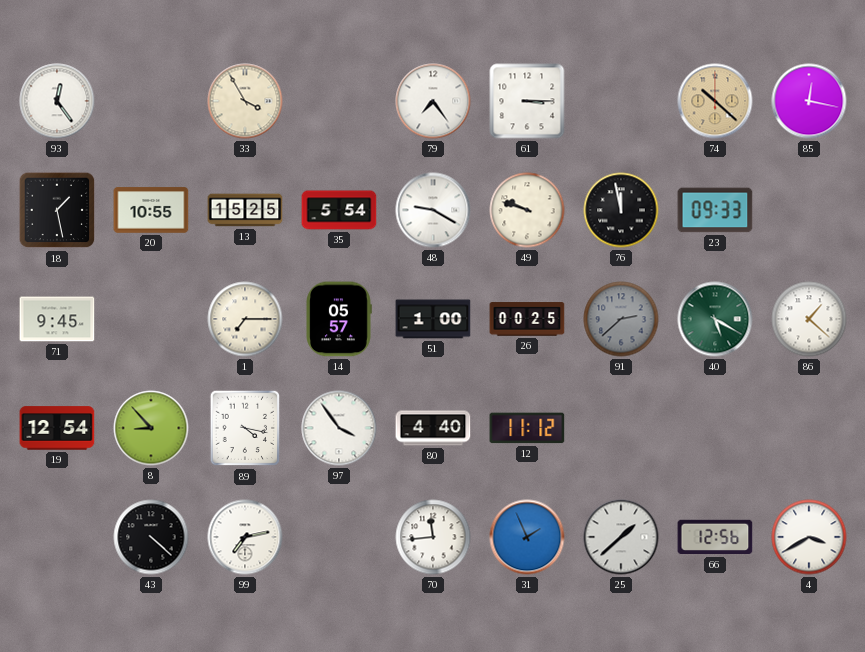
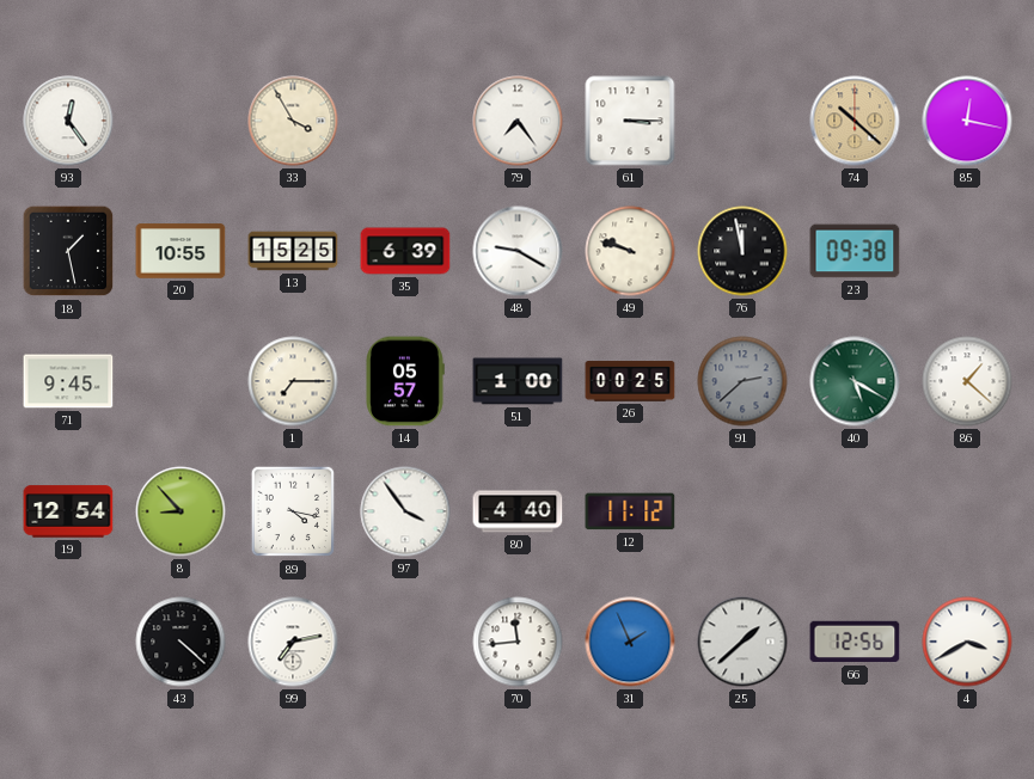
35: 5:54 -> 6:39 (405, 251)
23: 09:33 -> 09:38 (855, 251)
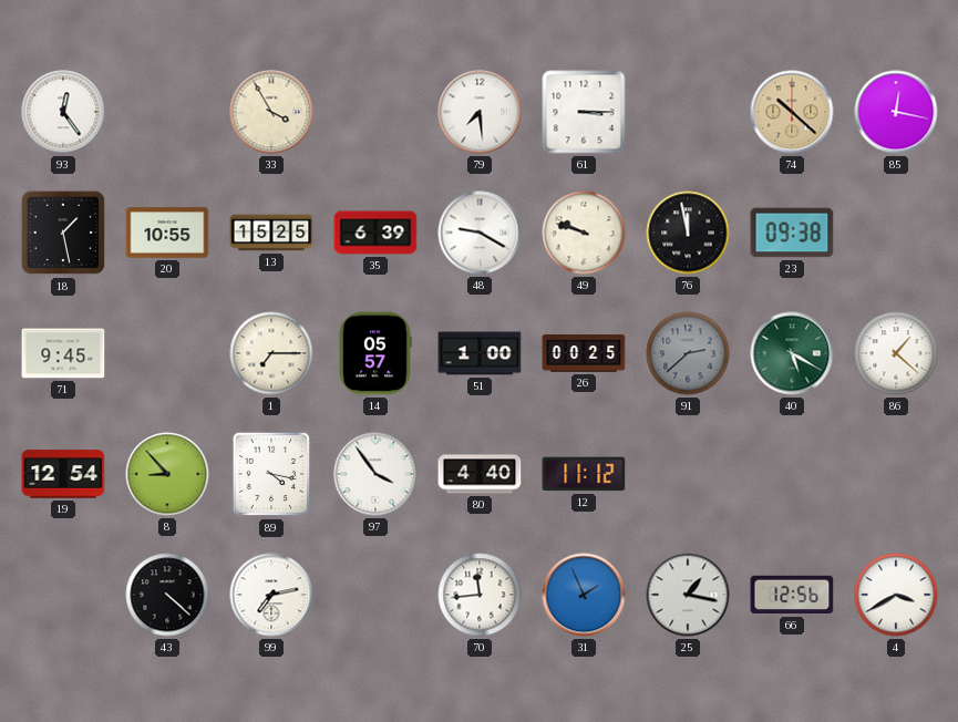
79: 7:24 -> 7:29 (480, 112)
25: 1:38 -> 1:17 (688, 595)
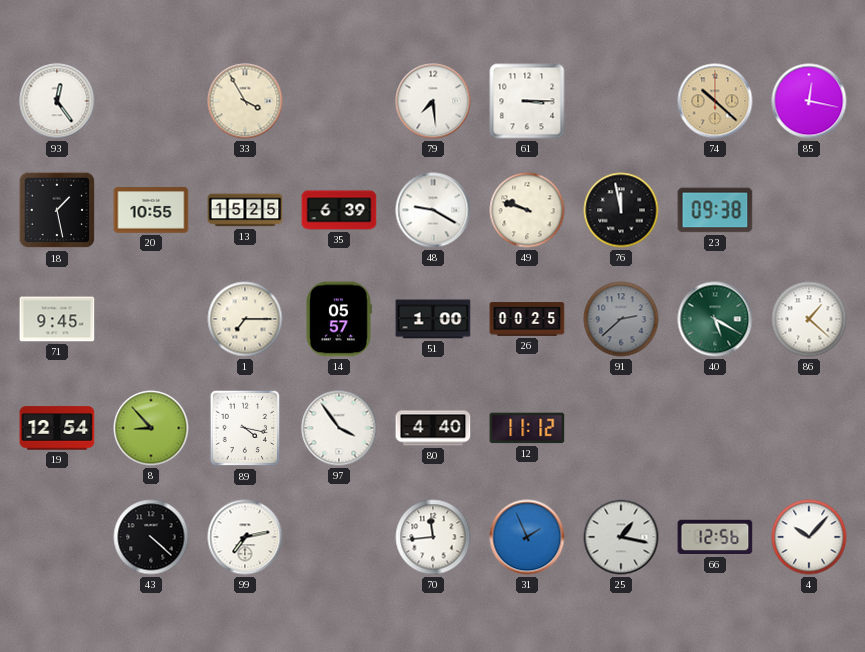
4: 3:40 -> 10:07 (809, 537)
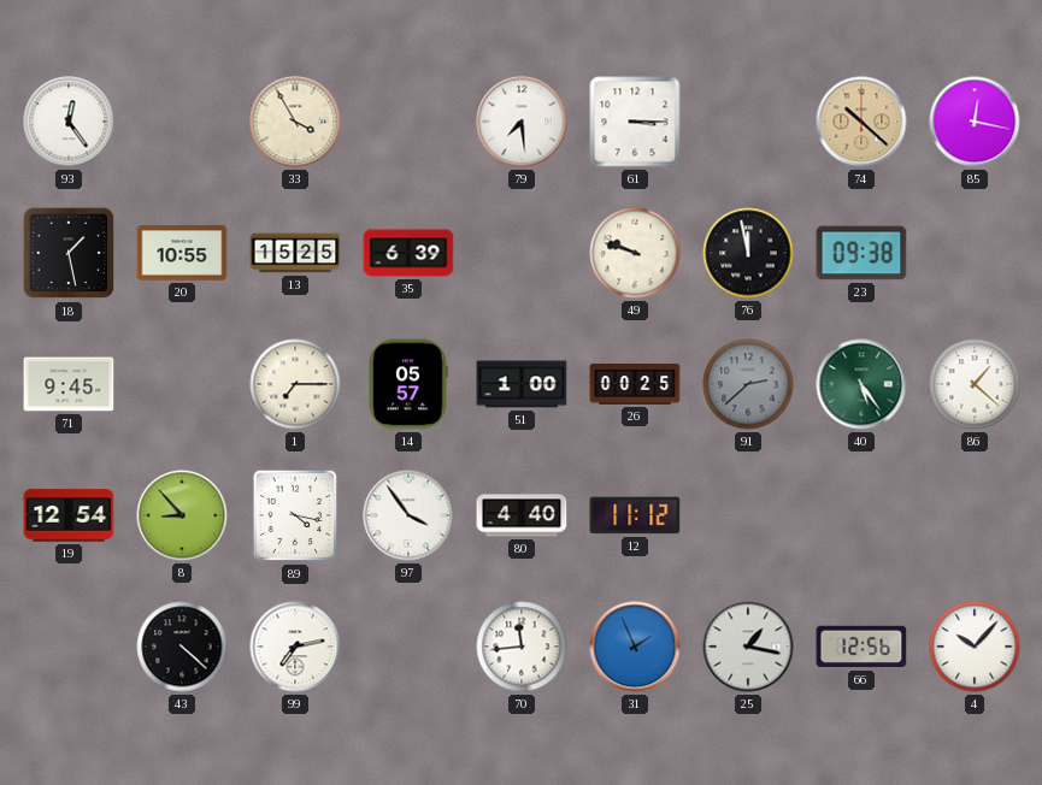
48: 9:20 -> none (433, 210)
40: 5:20 -> 5:24 (861, 384)
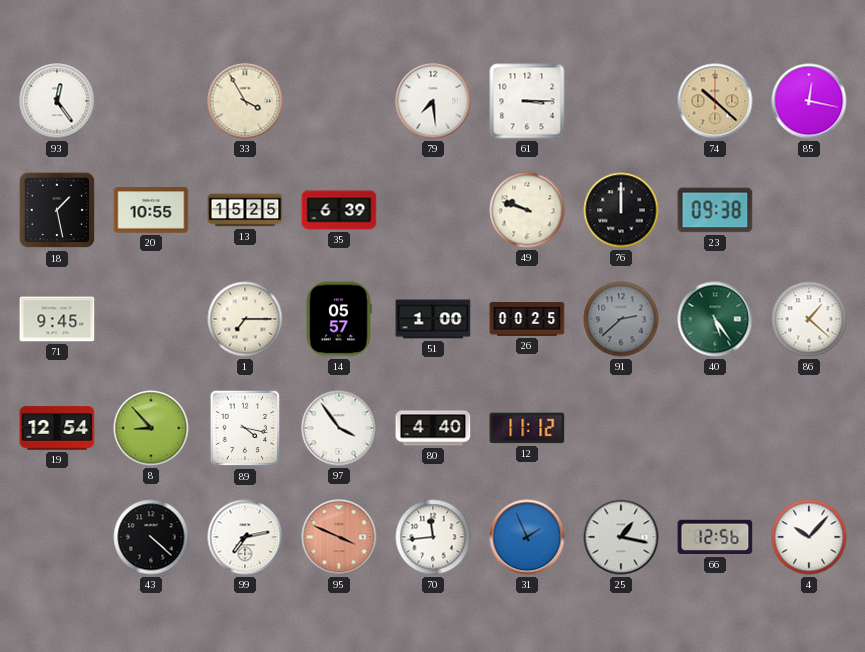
76: 11:58 -> 12:00 (621, 210)
95: none -> 3:49 (339, 537)
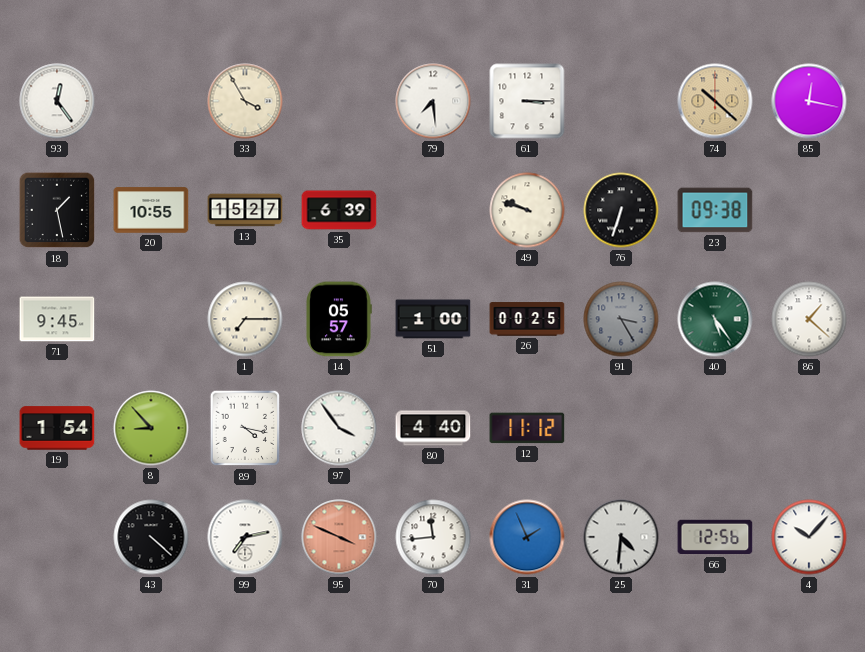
13: 15:25 -> 15:27 (245, 210)
76: 12:00 -> 6:33 (621, 210)
91: 2:38 -> 3:25 (621, 319)
19: 12:54 -> 1:54 (57, 428)
25: 1:17 -> 4:31 (621, 537)
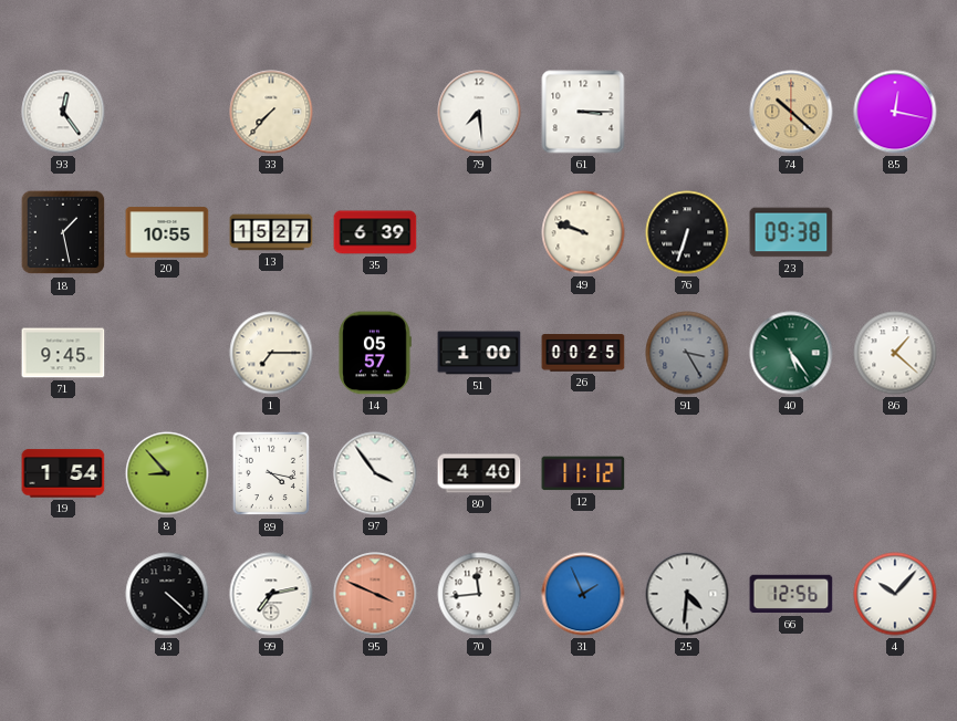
33: 3:55 -> 7:37 (271, 112)
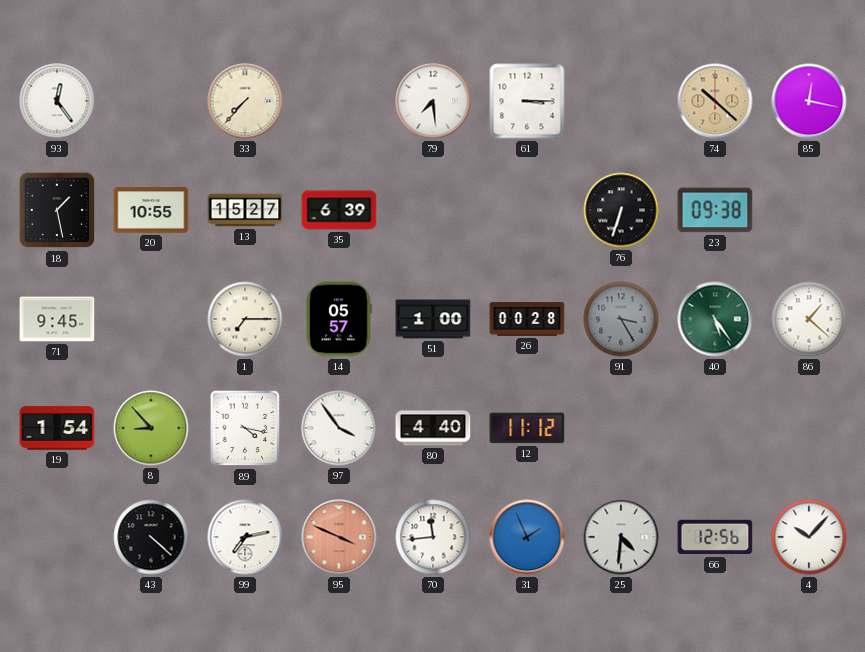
49: 9:48 -> none (583, 232)
26: 00:25 -> 00:28 (527, 319)
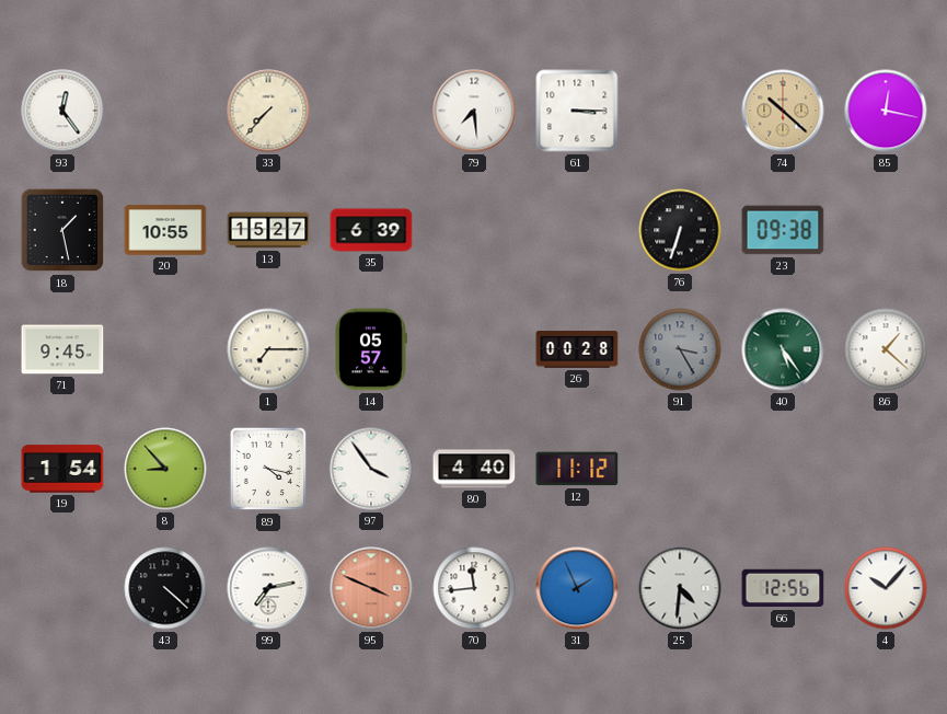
51: 1:00 -> none (433, 319)
